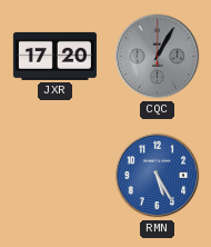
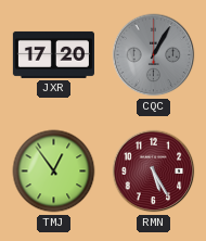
TMJ: none -> 12:54 (54, 172)
RMN dial: blue -> burgundy (154, 172)
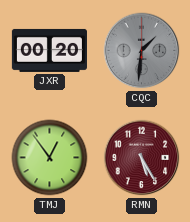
JXR: 17:20 -> 00:20 (49, 50)
CQC: 1:05 -> 1:31 (142, 51)
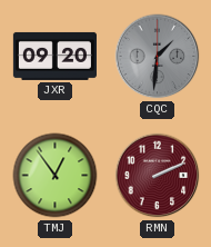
JXR: 00:20 -> 09:20 (54, 56)
RMN: 5:25 -> 2:11 (158, 176)
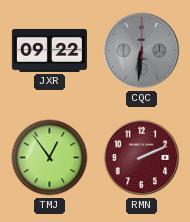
JXR: 09:20 -> 09:22 (49, 50)
CQC: 1:31 -> 6:31 (142, 51)
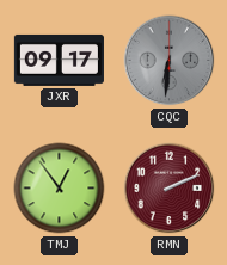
JXR: 09:22 -> 09:17 (59, 60)
